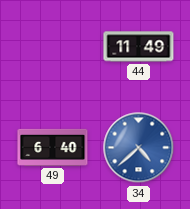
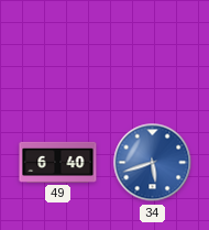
44: 11:49 -> none (139, 47)
34: 4:38 -> 5:42 (153, 163)
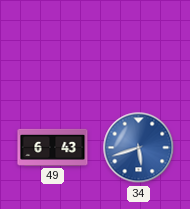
49: 6:40 -> 6:43 (53, 147)
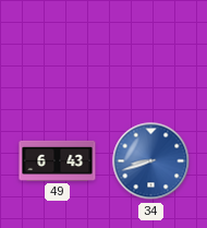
34: 5:42 -> 8:42 (151, 161)
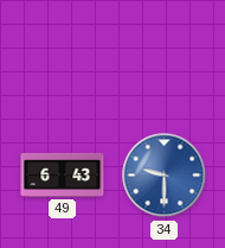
34: 8:42 -> 9:30 (165, 176)
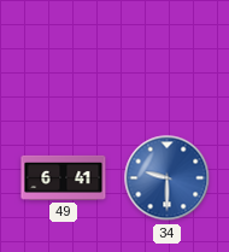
49: 6:43 -> 6:41 (64, 177)
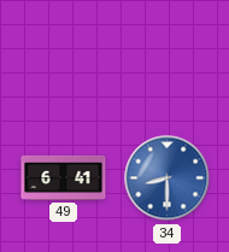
34: 9:30 -> 8:30 (168, 178)
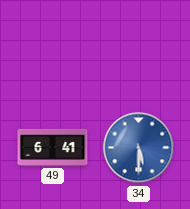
34: 8:30 -> 5:30 (139, 148)
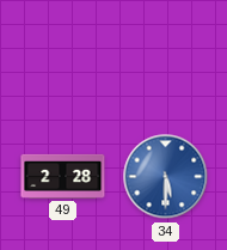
49: 6:41 -> 2:28 (63, 176)
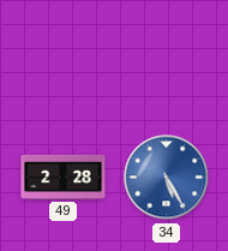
34: 5:30 -> 5:25 (167, 178)
